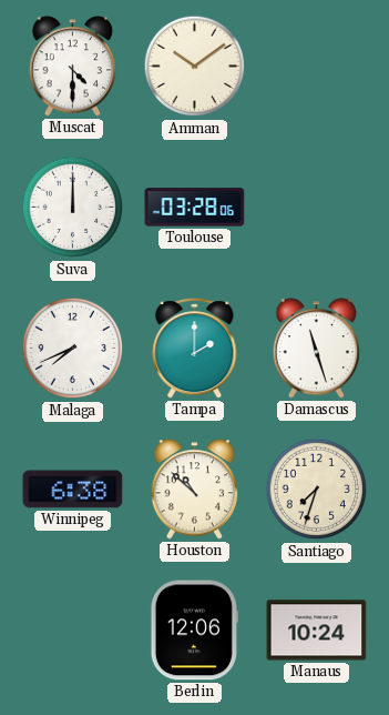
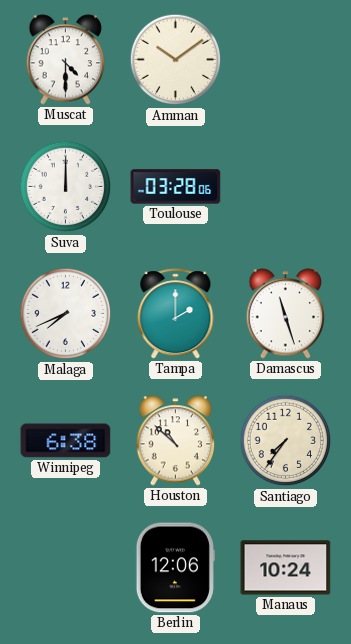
Santiago: 7:33 -> 7:36 (286, 441)
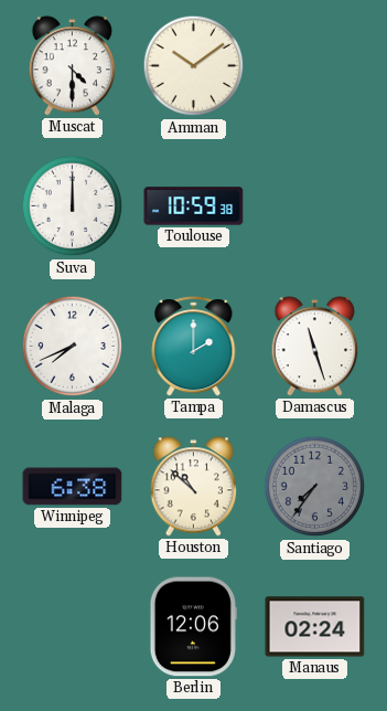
Toulouse: 03:28 -> 10:59 (194, 206)
Santiago dial: cream -> grey (315, 487)
Manaus: 10:24 -> 02:24 (315, 627)
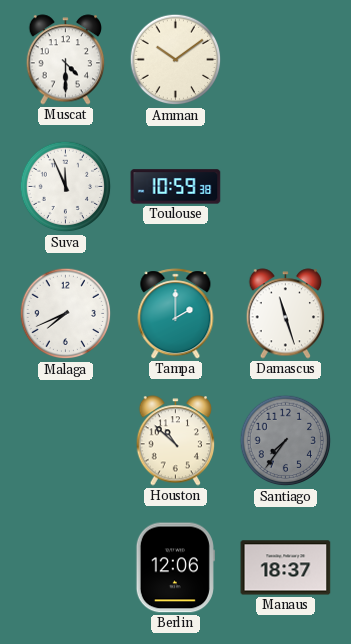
Suva: 12:00 -> 11:56 (66, 187)
Winnipeg: 6:38 -> none (73, 487)
Manaus: 02:24 -> 18:37 (286, 568)
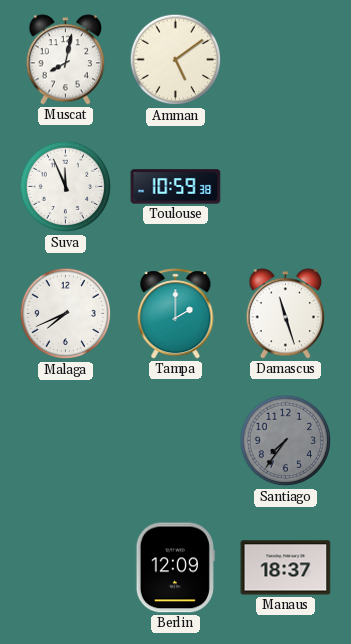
Muscat: 4:30 -> 8:02 (66, 60)
Amman: 10:09 -> 5:09 (176, 60)
Houston: 10:52 -> none (176, 441)
Berlin: 12:06 -> 12:09 (175, 568)
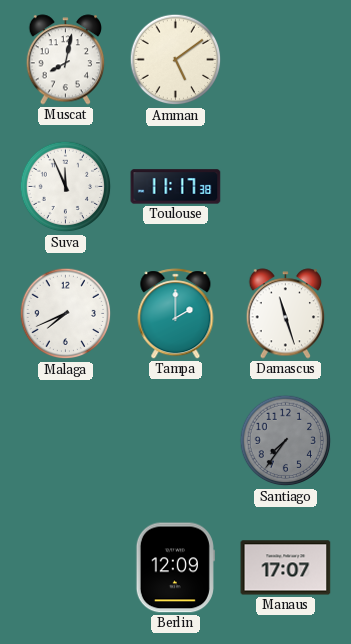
Toulouse: 10:59 -> 11:17 (176, 187)
Manaus: 18:37 -> 17:07 (286, 568)
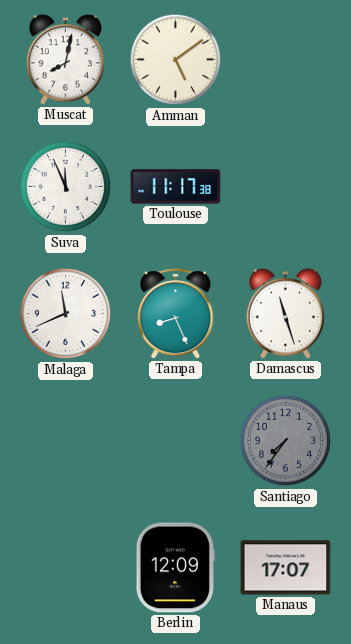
Malaga: 7:41 -> 11:41 (66, 314)
Tampa: 2:00 -> 8:26 (176, 314)
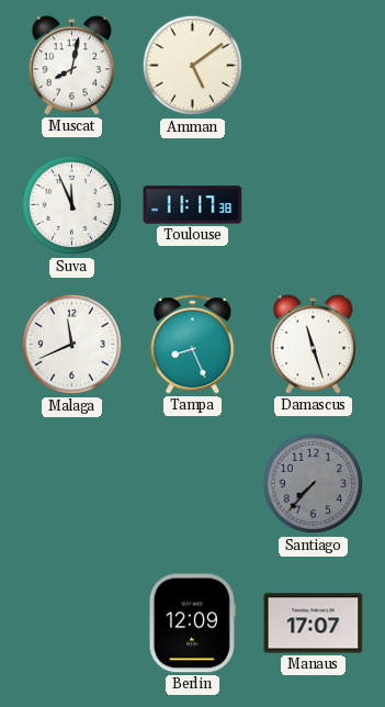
Santiago: 7:36 -> 7:37 (314, 484)
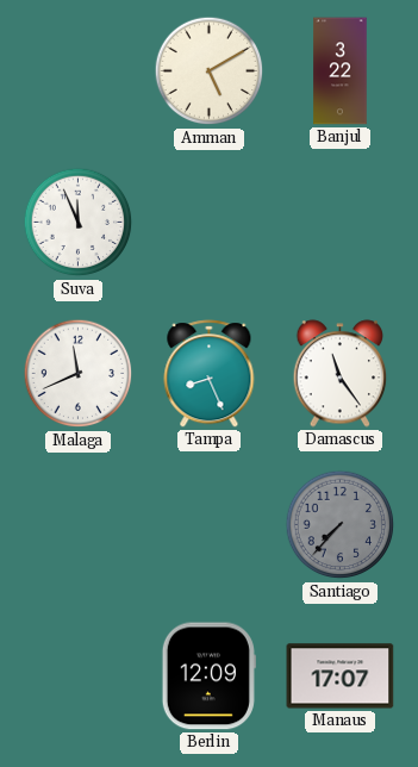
Muscat: 8:02 -> none (72, 66)
Amman: 5:09 -> 5:10 (210, 71)
Banjul: none -> 3:22 (341, 71)
Toulouse: 11:17 -> none (193, 205)
Damascus: 11:27 -> 11:24 (341, 374)
